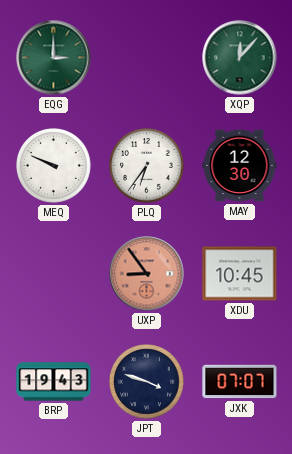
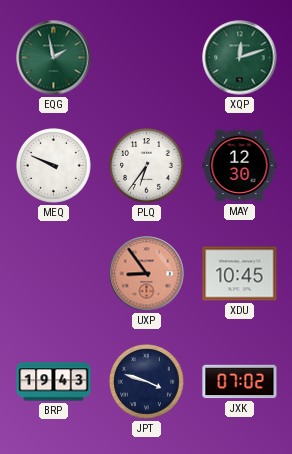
EQG: 3:00 -> 1:58 (54, 58)
XQP: 12:07 -> 12:12 (240, 58)
JXK: 07:07 -> 07:02 (240, 382)
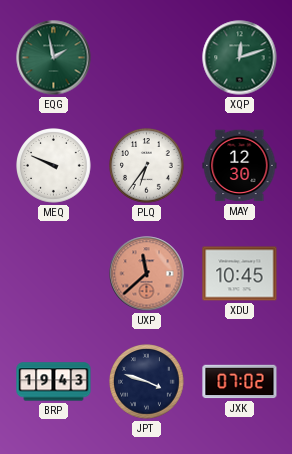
UXP: 8:54 -> 11:38 (147, 274)
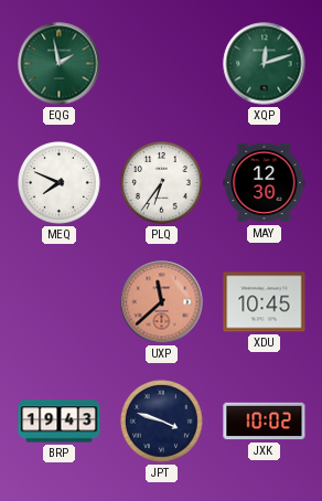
MEQ: 9:49 -> 7:49 (60, 183)
JXK: 07:02 -> 10:02 (265, 422)
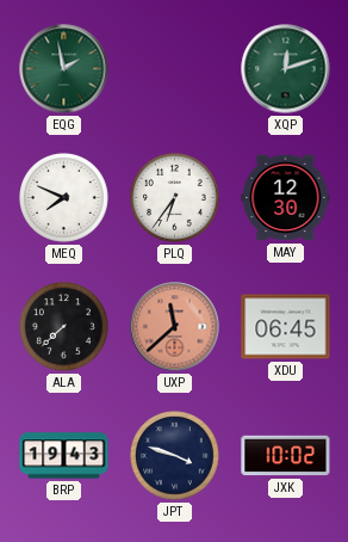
ALA: none -> 7:38 (64, 327)
XDU: 10:45 -> 06:45 (286, 327)
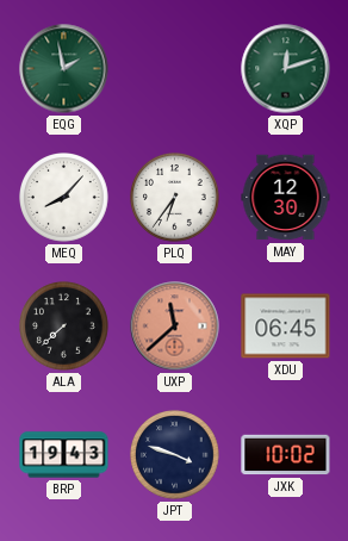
MEQ: 7:49 -> 8:07 (64, 198)
